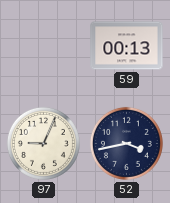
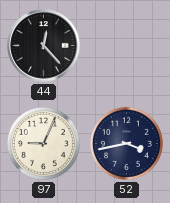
44: none -> 12:23 (44, 46)
59: 00:13 -> none (127, 46)
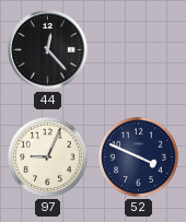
52: 3:43 -> 3:49 (138, 156)
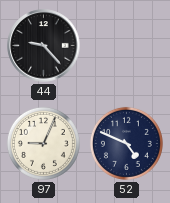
44: 12:23 -> 9:23 (44, 46)
52: 3:49 -> 4:49 (126, 143)
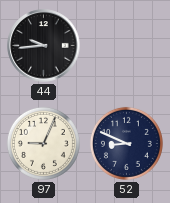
44: 9:23 -> 9:44 (44, 46)
52: 4:49 -> 8:49 (126, 143)
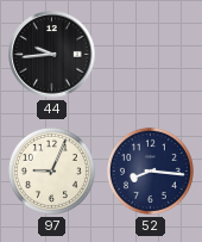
52: 8:49 -> 8:16 (150, 170)
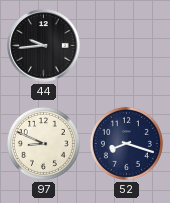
97: 9:04 -> 8:49 (43, 143)
52: 8:16 -> 8:18 (126, 143)
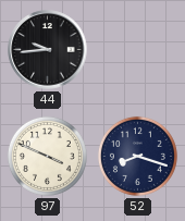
97: 8:49 -> 3:49 (47, 156)
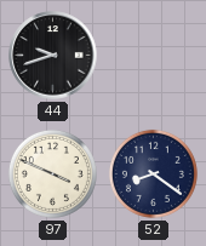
44: 9:44 -> 9:42 (53, 56)
52: 8:18 -> 8:21 (153, 173)
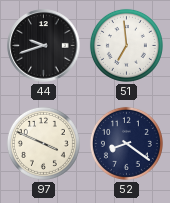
51: none -> 6:59 (126, 45)
